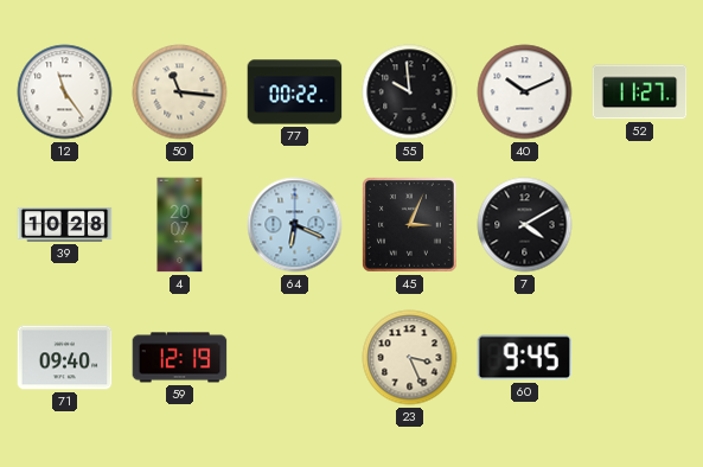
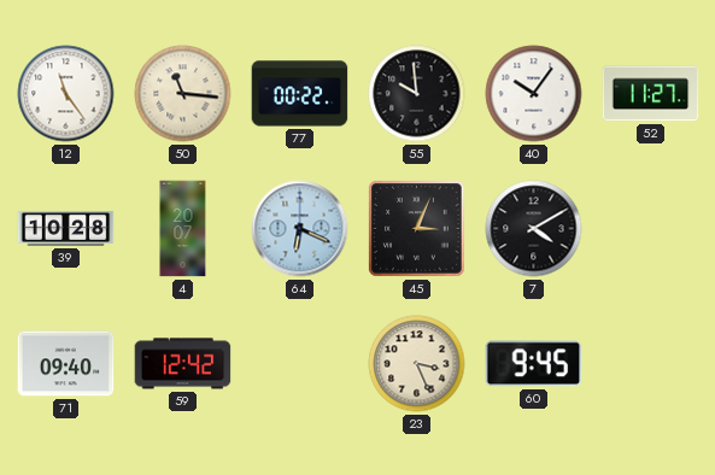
40: 10:11 -> 10:06 (534, 94)
59: 12:19 -> 12:42 (183, 364)
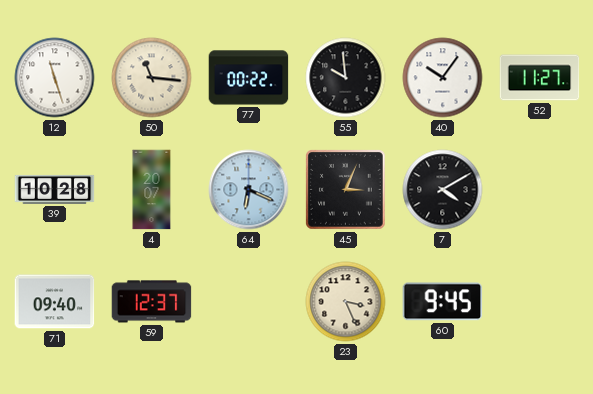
12: 11:24 -> 11:27 (55, 78)
59: 12:42 -> 12:37 (152, 302)
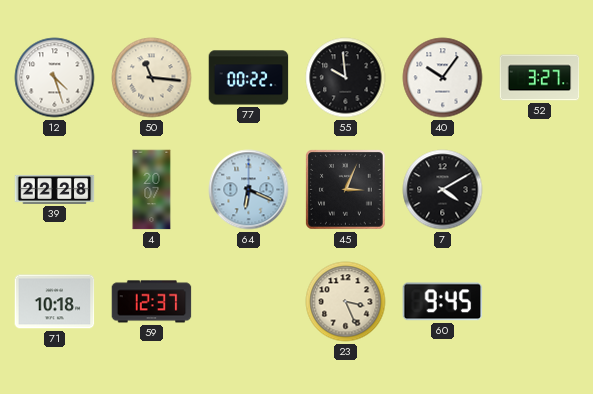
12: 11:27 -> 4:27 (55, 78)
52: 11:27 -> 3:27 (540, 78)
39: 10:28 -> 22:28 (55, 189)
71: 09:40 -> 10:18 (55, 302)
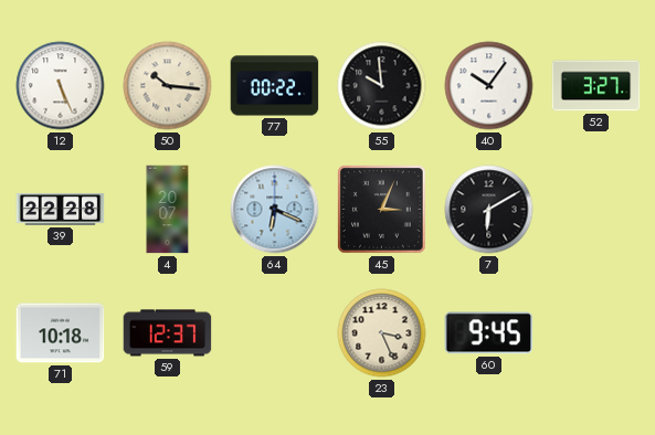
12: 4:27 -> 5:26 (61, 86)
50: 11:16 -> 10:16 (168, 86)
7: 4:10 -> 6:10 (489, 210)
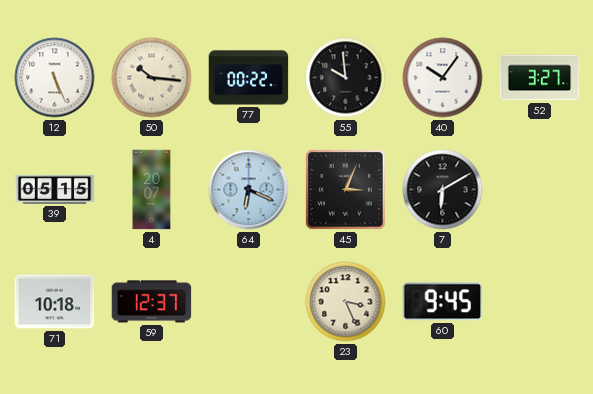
39: 22:28 -> 05:15 (55, 189)
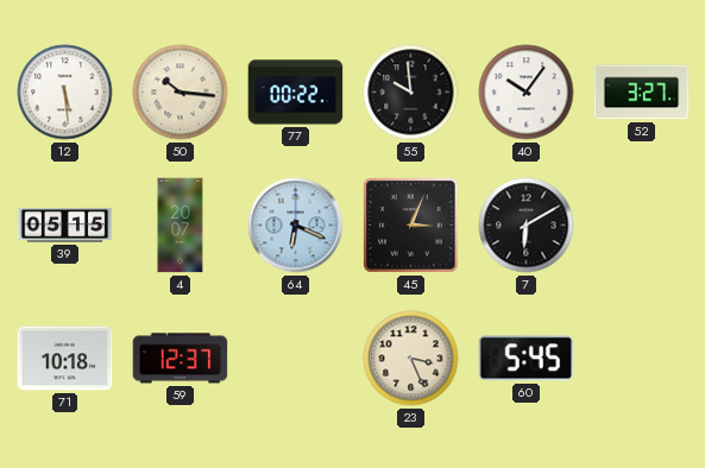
12: 5:26 -> 5:29 (65, 93)
60: 9:45 -> 5:45 (527, 359)
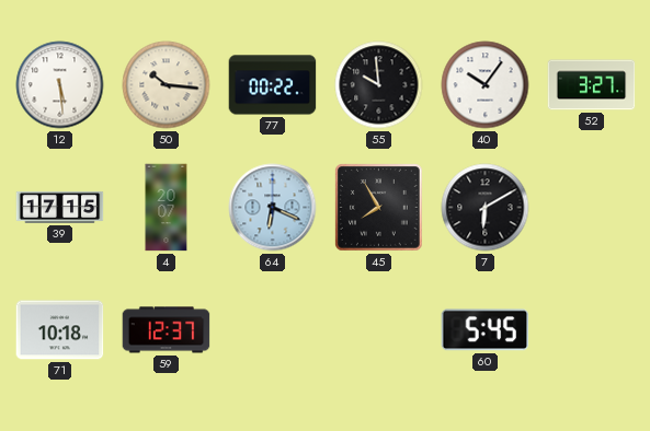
39: 05:15 -> 17:15 (60, 207)
45: 3:04 -> 7:55 (379, 208)
23: 3:26 -> none (411, 359)
